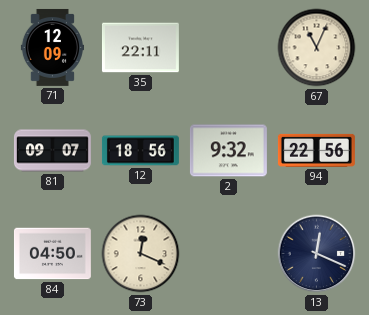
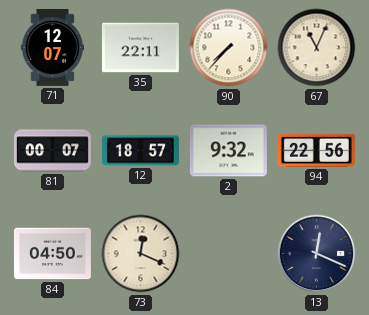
71: 12:09 -> 12:07 (52, 47)
90: none -> 7:37 (229, 48)
81: 09:07 -> 00:07 (52, 151)
12: 18:56 -> 18:57 (140, 151)
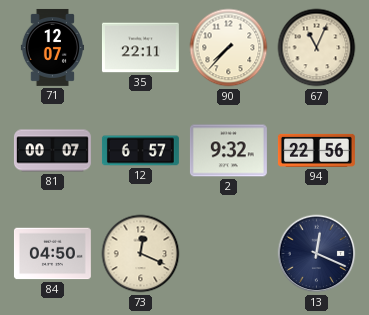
12: 18:57 -> 6:57 (140, 151)
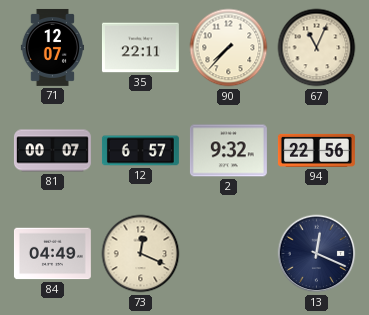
84: 04:50 -> 04:49 (52, 254)
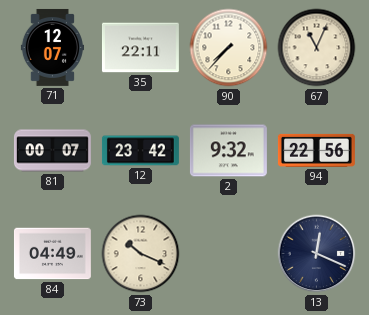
12: 6:57 -> 23:42 (140, 151)
73: 12:19 -> 10:19 (141, 254)
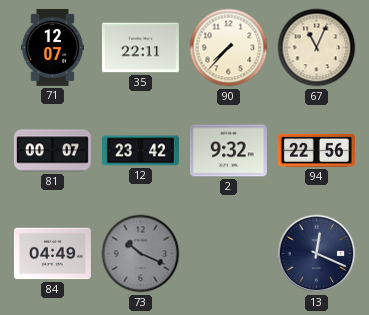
73 dial: cream -> grey (141, 254)
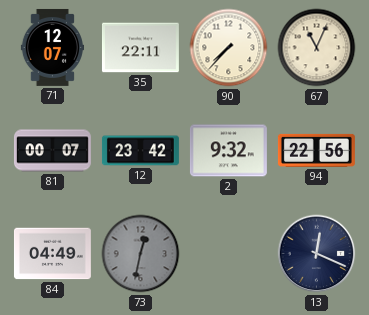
73: 10:19 -> 12:32 (141, 254)
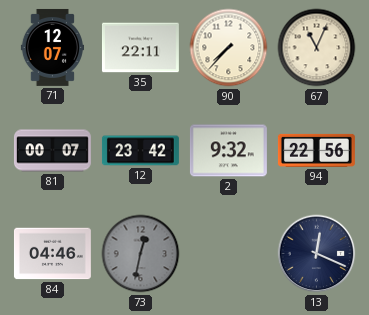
84: 04:49 -> 04:46 (52, 254)
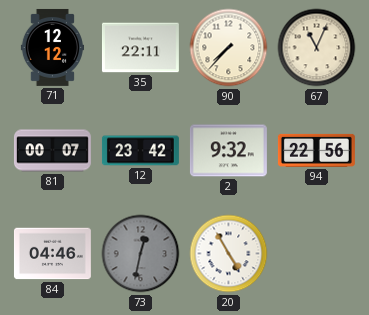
71: 12:07 -> 12:12 (52, 47)
20: none -> 4:55 (229, 254)
13: 12:19 -> none (317, 254)
